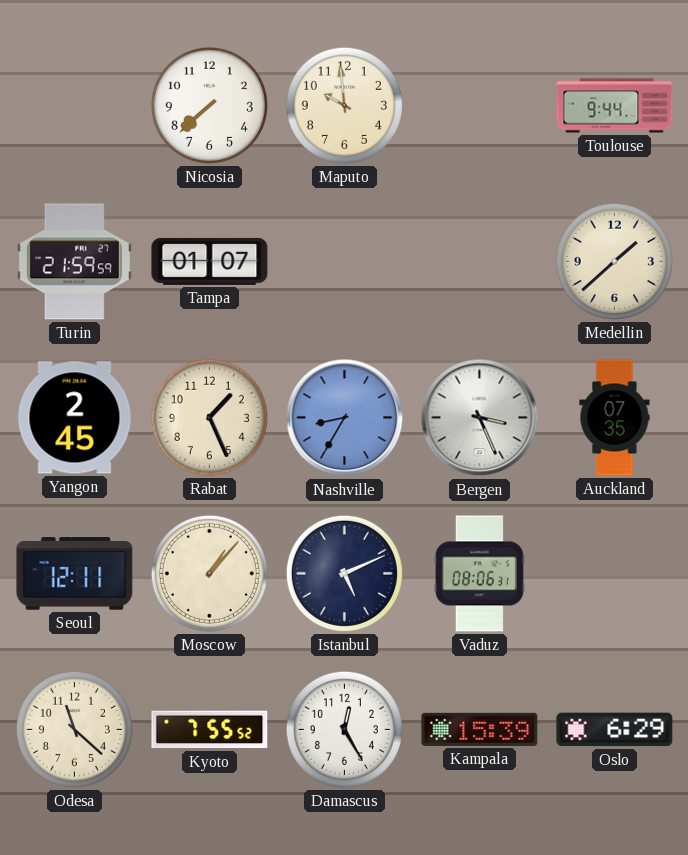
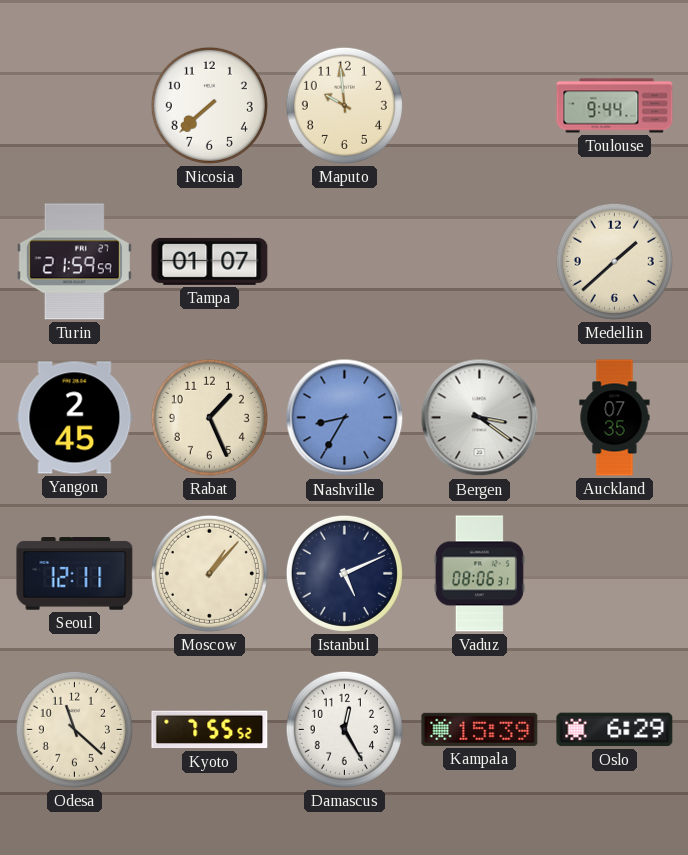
Bergen: 3:26 -> 3:21 (480, 418)
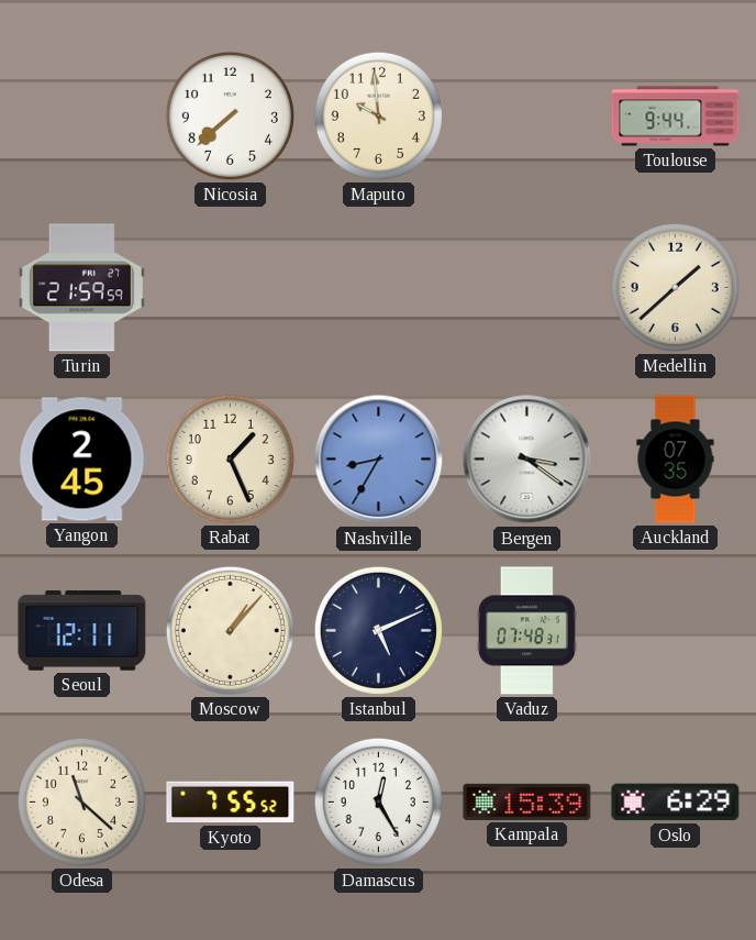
Tampa: 01:07 -> none (210, 261)
Vaduz: 08:06 -> 07:48 (526, 631)
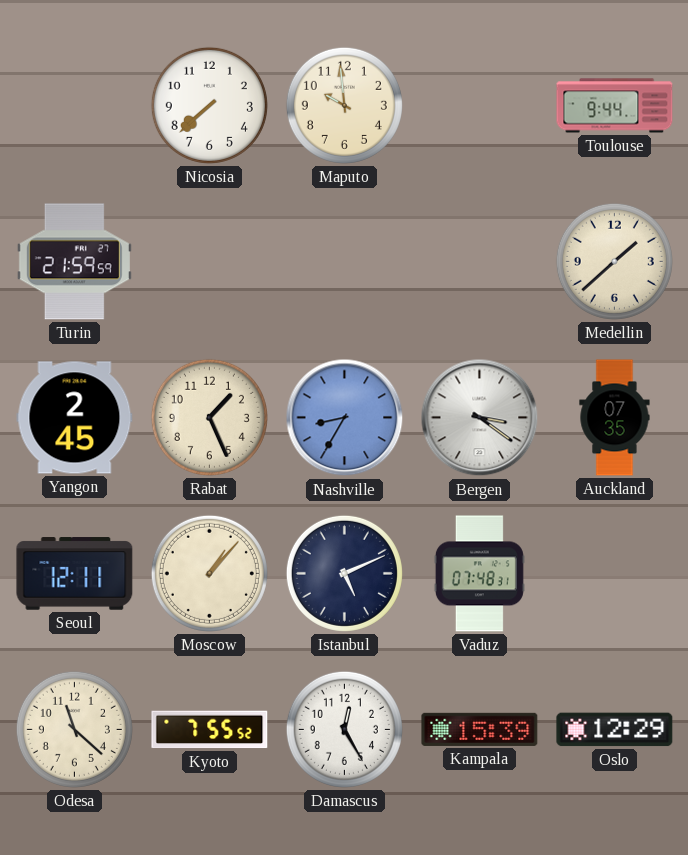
Oslo: 6:29 -> 12:29 (615, 730)
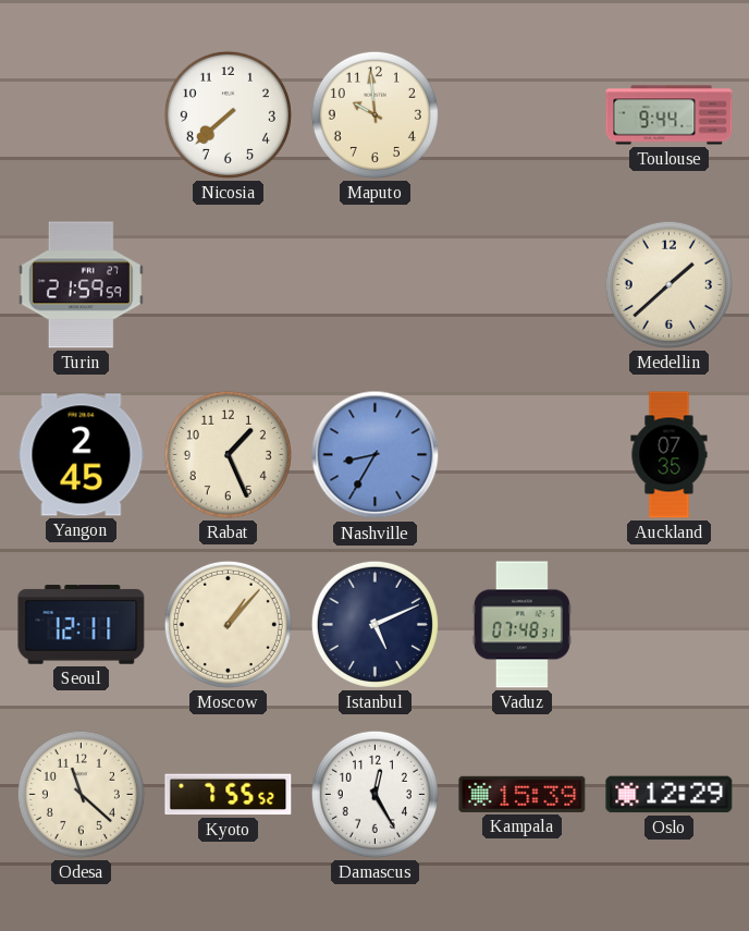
Bergen: 3:21 -> none (480, 418)
